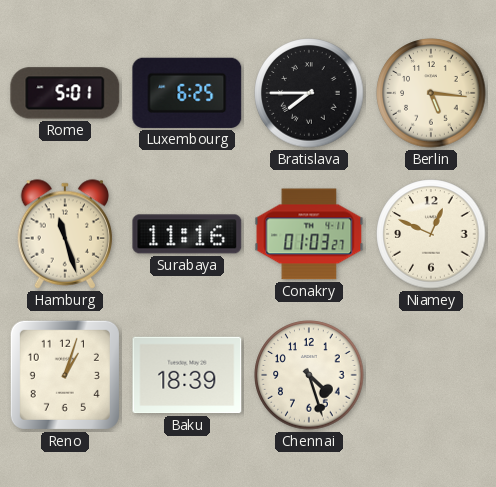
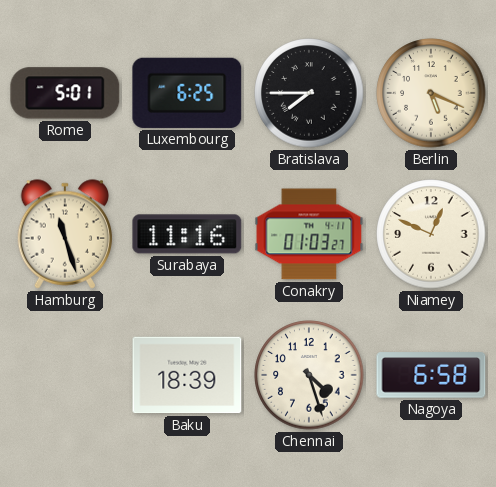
Berlin: 5:16 -> 5:19 (431, 93)
Reno: 1:03 -> none (65, 375)
Nagoya: none -> 6:58 (431, 375)
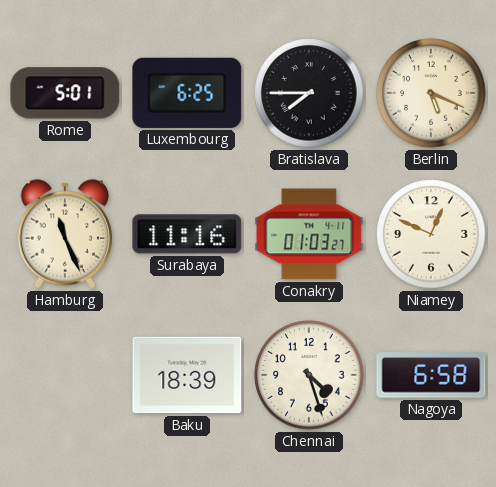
Hamburg: 11:27 -> 11:26 (65, 234)
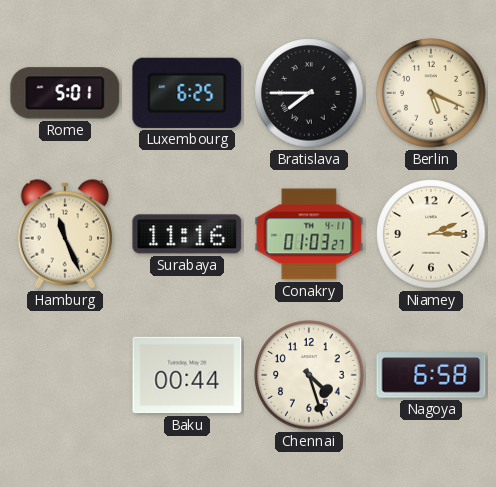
Niamey: 12:49 -> 2:15 (431, 234)
Baku: 18:39 -> 00:44 (187, 375)
